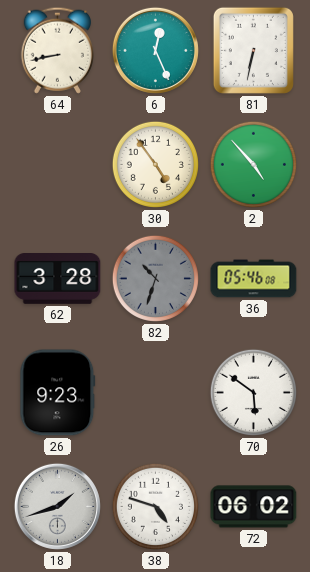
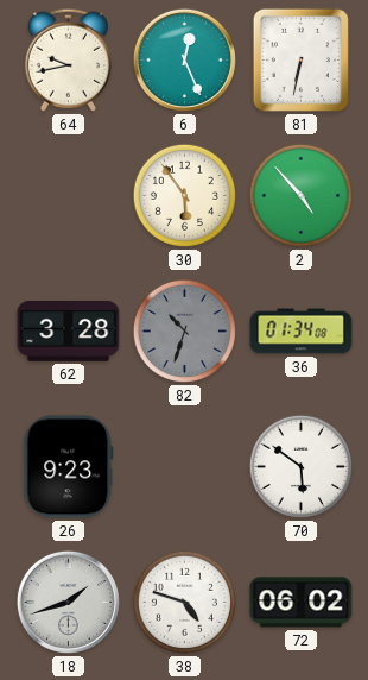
64: 8:43 -> 9:43 (68, 59)
30: 4:54 -> 5:54 (184, 195)
36: 05:46 -> 01:34 (302, 332)
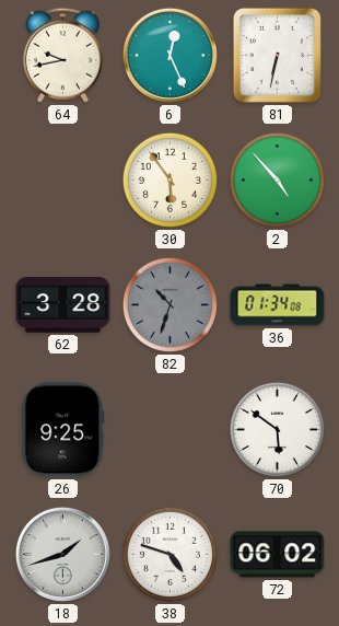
26: 9:23 -> 9:25 (63, 430)
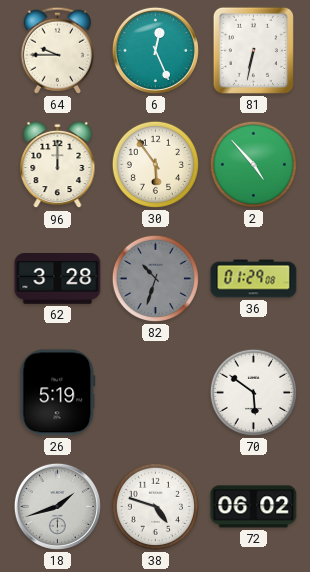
64: 9:43 -> 9:45 (57, 50)
96: none -> 12:00 (58, 165)
36: 01:34 -> 01:29 (254, 279)
26: 9:25 -> 5:19 (58, 393)
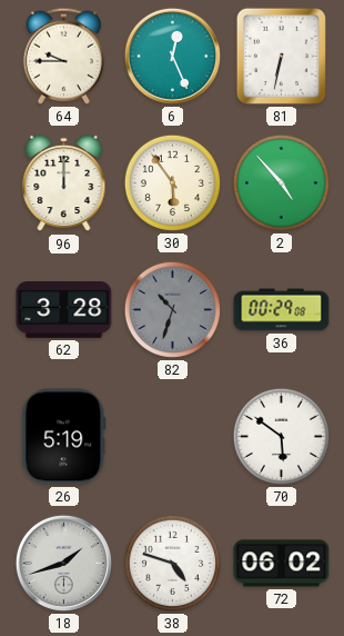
36: 01:29 -> 00:29 (282, 310)
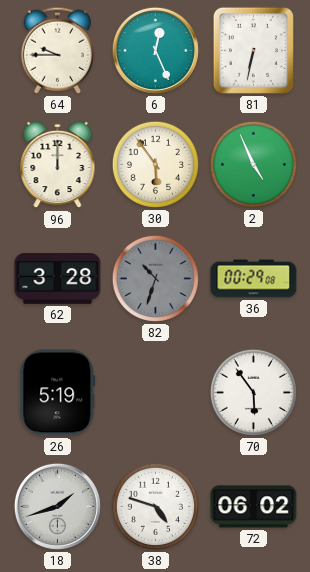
2: 4:53 -> 4:56 (253, 164)
70: 5:51 -> 5:54 (253, 392)
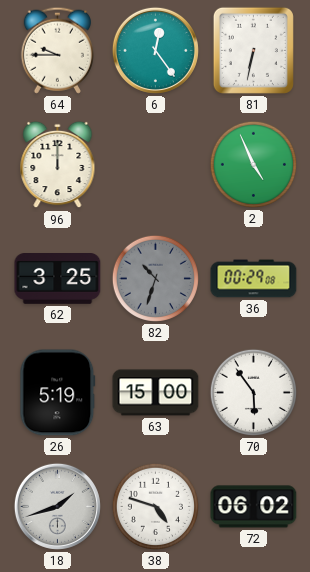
6: 12:26 -> 12:24 (155, 50)
30: 5:54 -> none (155, 164)
62: 3:28 -> 3:25 (58, 279)
63: none -> 15:00 (156, 393)
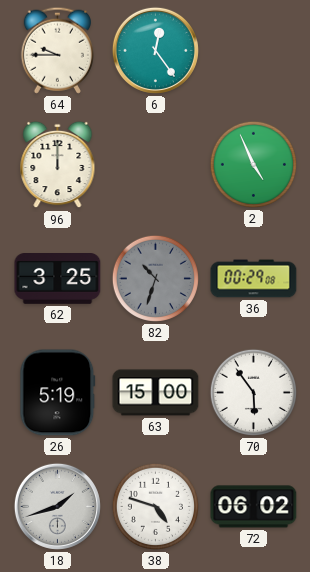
81: 6:32 -> none (253, 50)
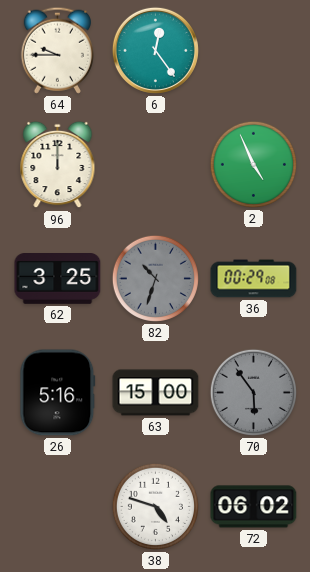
26: 5:19 -> 5:16 (58, 393)
70 dial: white -> grey (253, 392)
18: 1:42 -> none (57, 506)
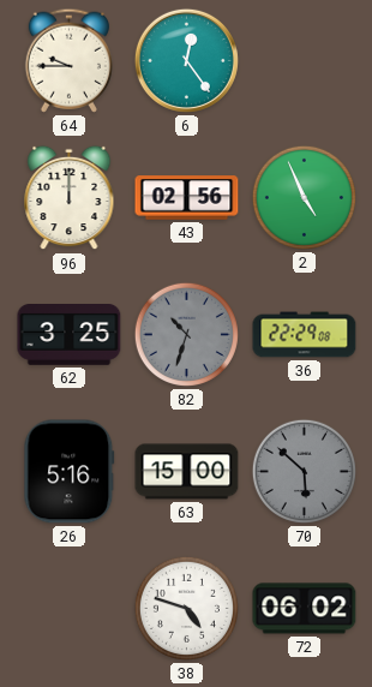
43: none -> 02:56 (187, 198)
36: 00:29 -> 22:29 (305, 335)
70: 5:54 -> 5:52 (304, 471)
